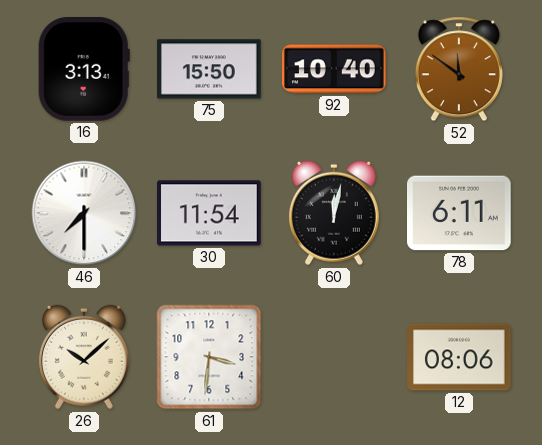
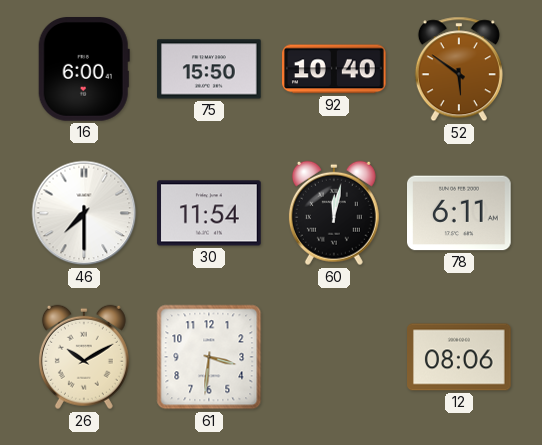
16: 3:13 -> 6:00 (84, 70)
52: 11:51 -> 5:51 (459, 69)
26: 10:08 -> 10:10 (84, 357)
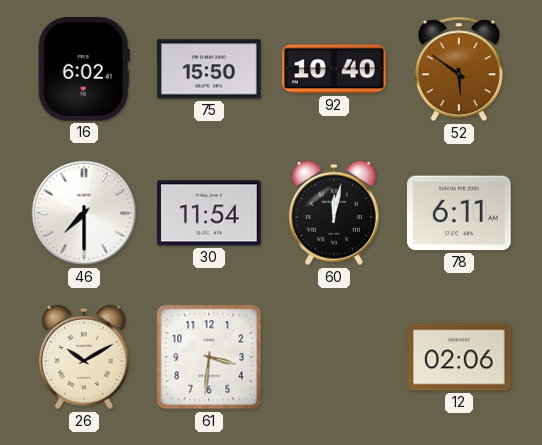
16: 6:00 -> 6:02 (84, 70)
12: 08:06 -> 02:06 (459, 357)
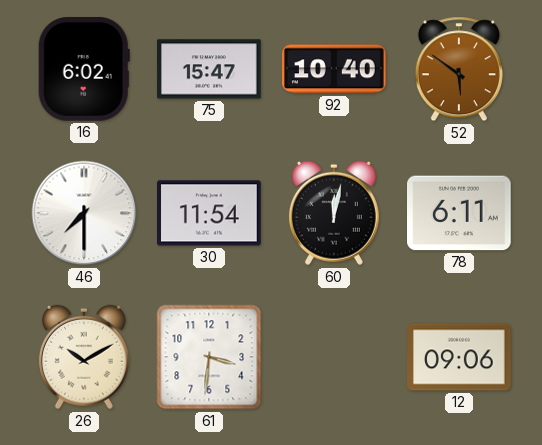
75: 15:50 -> 15:47 (209, 69)
12: 02:06 -> 09:06 (459, 357)
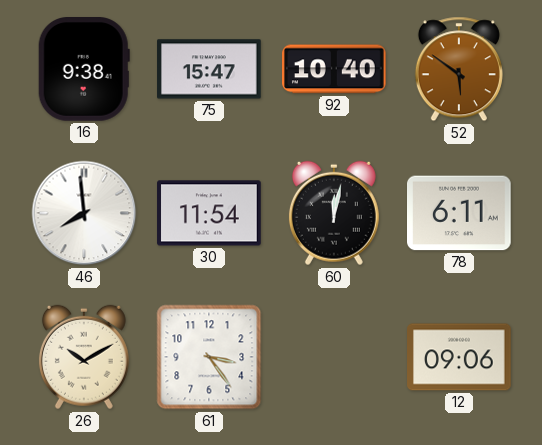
16: 6:02 -> 9:38 (84, 70)
46: 7:30 -> 7:59 (84, 213)
61: 3:31 -> 3:24 (209, 357)
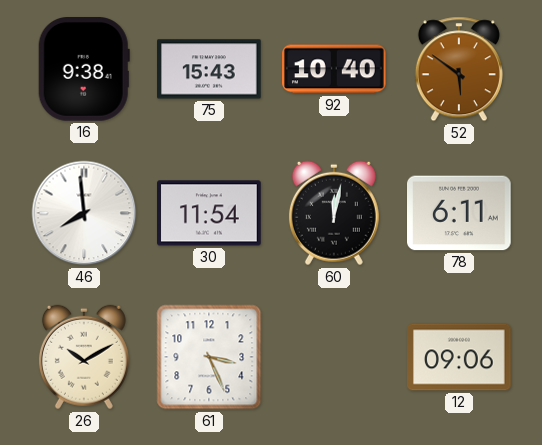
75: 15:47 -> 15:43 (209, 69)
61: 3:24 -> 3:26 (209, 357)
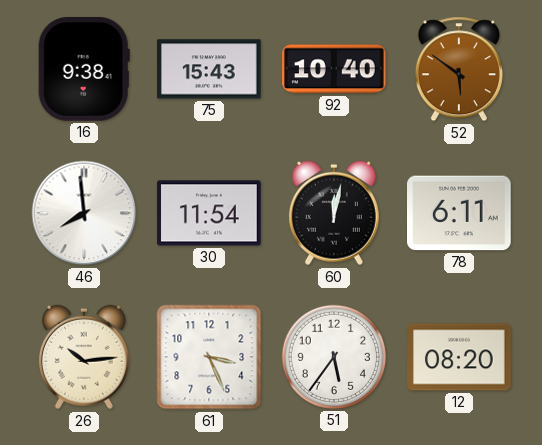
26: 10:10 -> 10:14 (84, 357)
51: none -> 5:36 (334, 357)
12: 09:06 -> 08:20 (459, 357)
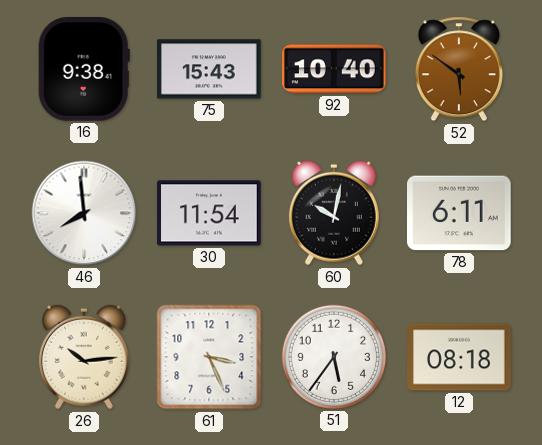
60: 12:02 -> 10:02 (334, 213)
12: 08:20 -> 08:18 (459, 357)
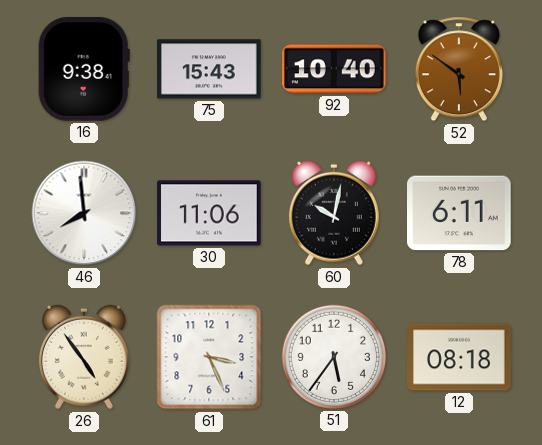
30: 11:54 -> 11:06 (209, 213)
26: 10:14 -> 4:54 (84, 357)
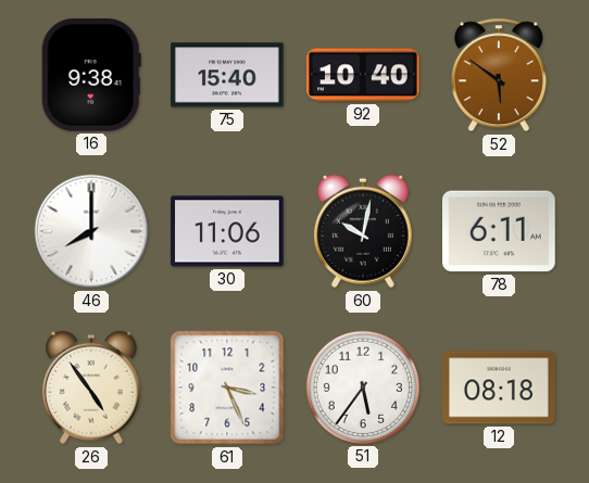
75: 15:43 -> 15:40 (227, 75)
46: 7:59 -> 8:00 (91, 231)
